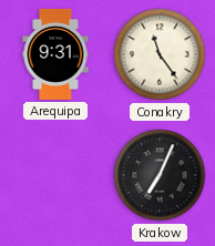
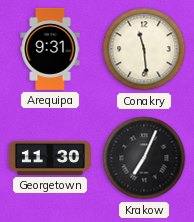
Conakry: 11:24 -> 11:29 (144, 49)
Georgetown: none -> 11:30 (50, 158)
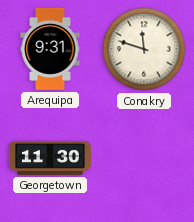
Conakry: 11:29 -> 11:48 (144, 49)
Krakow: 7:04 -> none (144, 158)
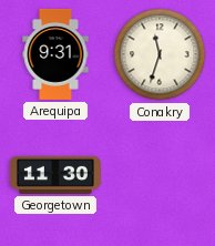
Conakry: 11:48 -> 11:33 (160, 54)
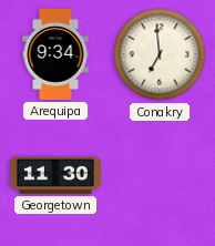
Arequipa: 9:31 -> 9:34 (55, 54)
Conakry: 11:33 -> 6:59 (160, 54)
